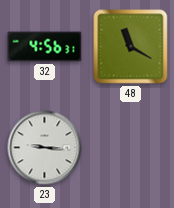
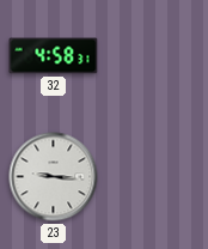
32: 4:56 -> 4:58 (54, 56)
48: 11:20 -> none (131, 47)
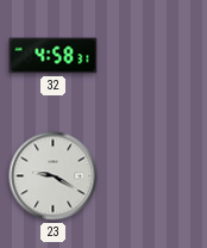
23: 9:16 -> 9:20 (54, 176)
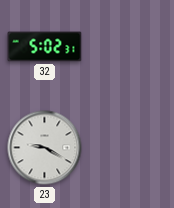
32: 4:58 -> 5:02 (45, 47)
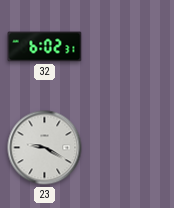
32: 5:02 -> 6:02 (45, 47)
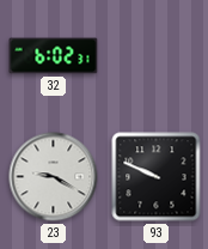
93: none -> 9:49 (157, 177)
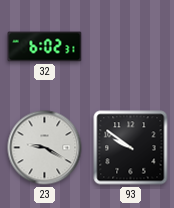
93: 9:49 -> 9:51 (131, 148)
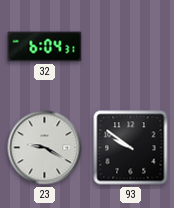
32: 6:02 -> 6:04 (45, 47)
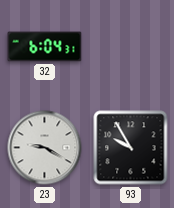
93: 9:51 -> 9:55 (131, 148)
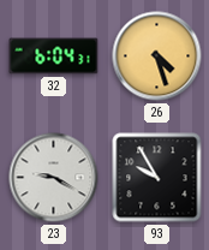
26: none -> 4:27 (157, 56)
